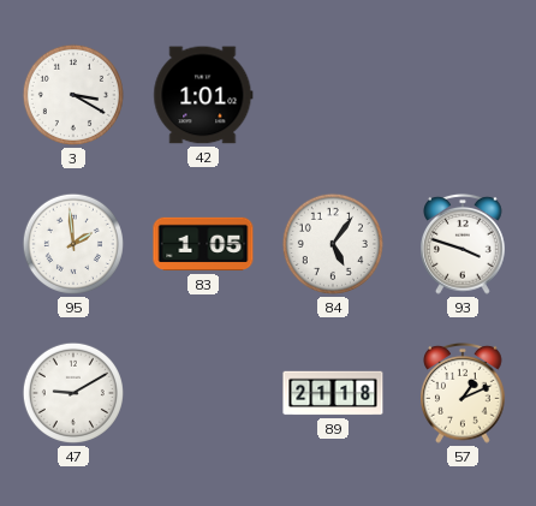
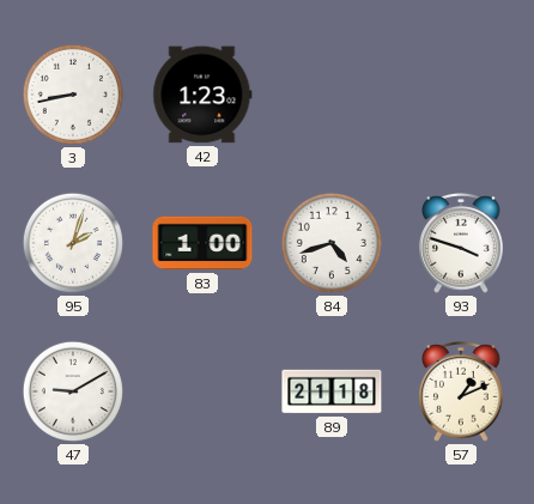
3: 3:20 -> 8:43 (73, 95)
42: 1:01 -> 1:23 (202, 95)
95: 1:59 -> 2:03 (73, 243)
83: 1:05 -> 1:00 (202, 243)
84: 5:06 -> 4:42 (332, 243)
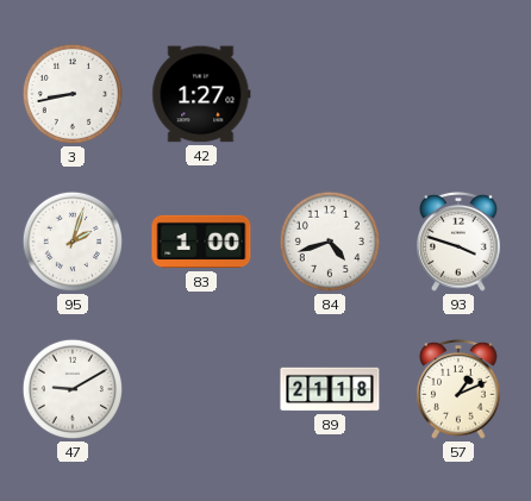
42: 1:23 -> 1:27 (201, 94)
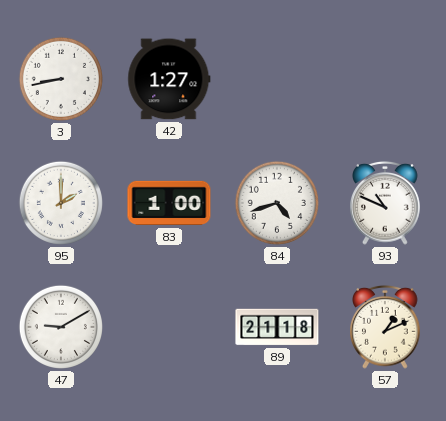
95: 2:03 -> 2:00 (61, 203)
93: 3:48 -> 10:49 (386, 203)
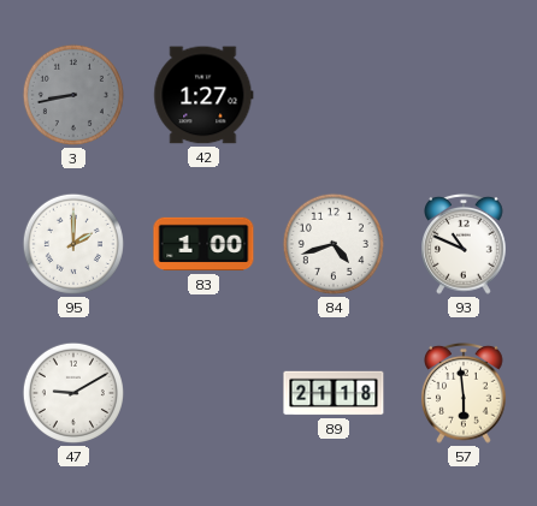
3 dial: white -> grey (73, 95)
57: 1:11 -> 5:59 (465, 393)
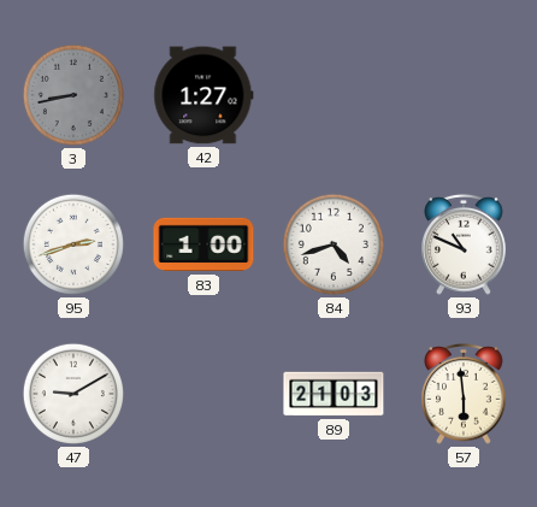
95: 2:00 -> 2:42 (73, 244)
89: 21:18 -> 21:03 (334, 394)
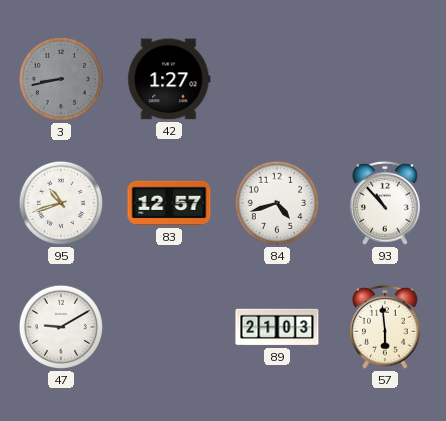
95: 2:42 -> 10:42 (61, 203)
83: 1:00 -> 12:57 (169, 203)
93: 10:49 -> 10:53 (386, 203)
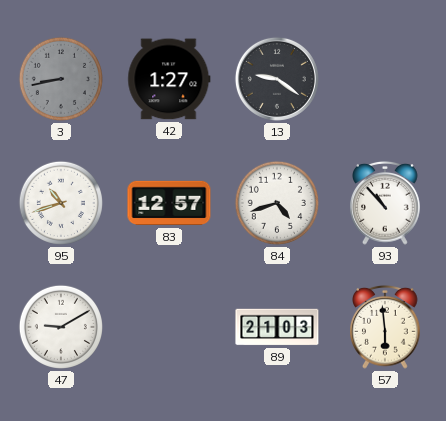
13: none -> 9:21 (277, 79)
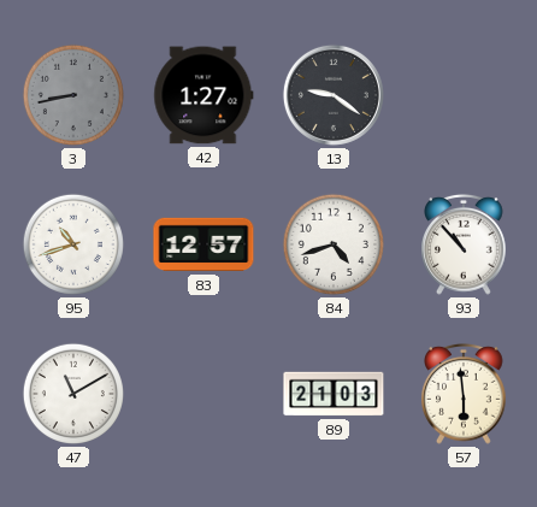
47: 9:10 -> 11:10 (73, 394)
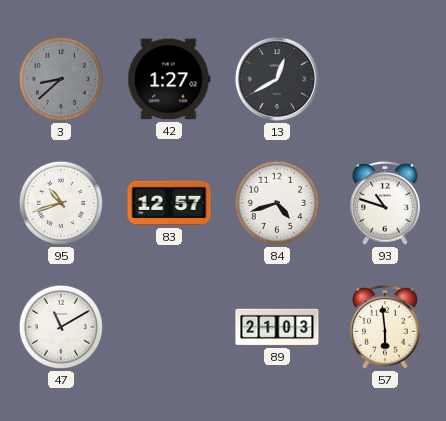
3: 8:43 -> 8:38 (61, 79)
13: 9:21 -> 12:40 (277, 79)
93: 10:53 -> 10:48 (386, 203)
